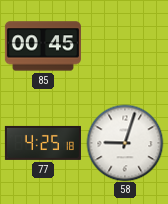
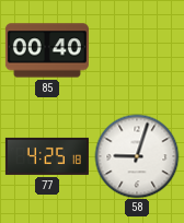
85: 00:45 -> 00:40 (47, 50)
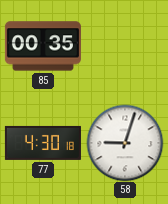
85: 00:40 -> 00:35 (43, 46)
77: 4:25 -> 4:30 (43, 143)
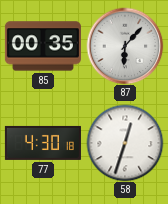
87: none -> 6:07 (125, 46)
58: 9:03 -> 12:33 (125, 143)
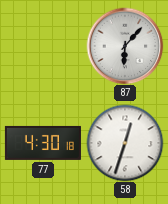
85: 00:35 -> none (43, 46)
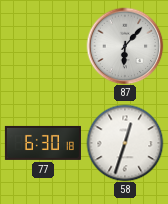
77: 4:30 -> 6:30 (43, 143)
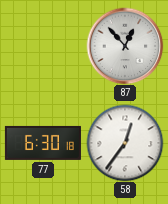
87: 6:07 -> 12:53 (125, 46)
58: 12:33 -> 12:36 (125, 143)
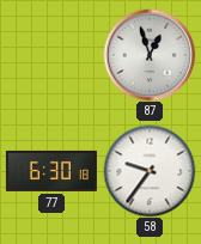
87: 12:53 -> 12:57 (150, 55)
58: 12:36 -> 9:36 (150, 171)
